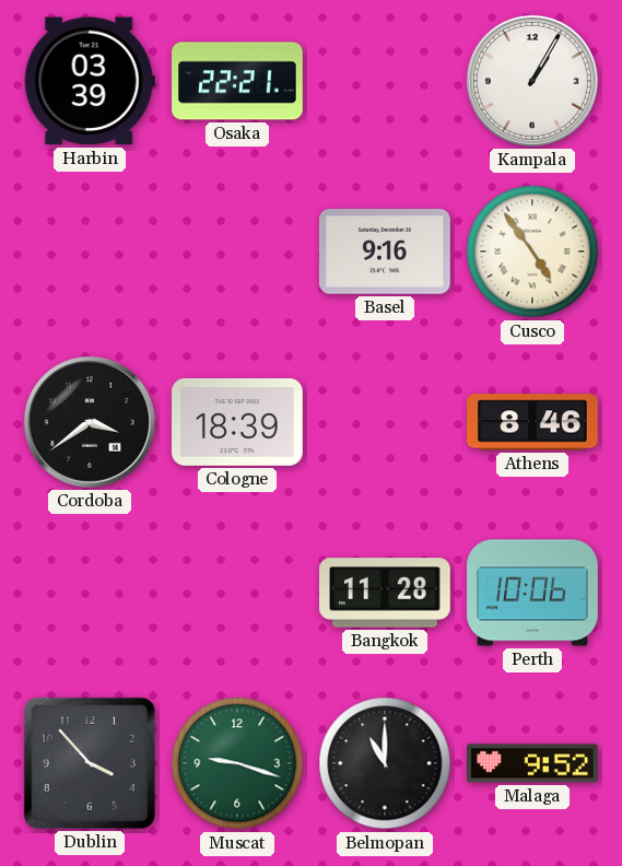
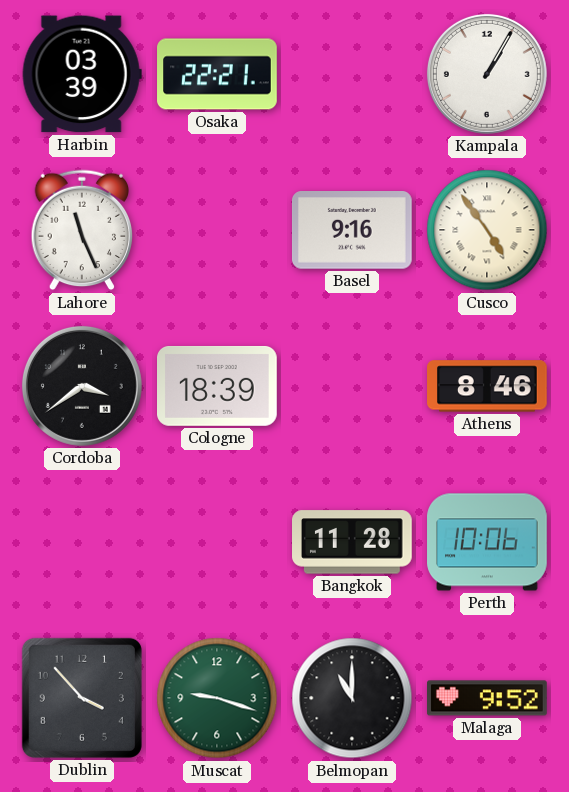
Lahore: none -> 11:26 (82, 230)
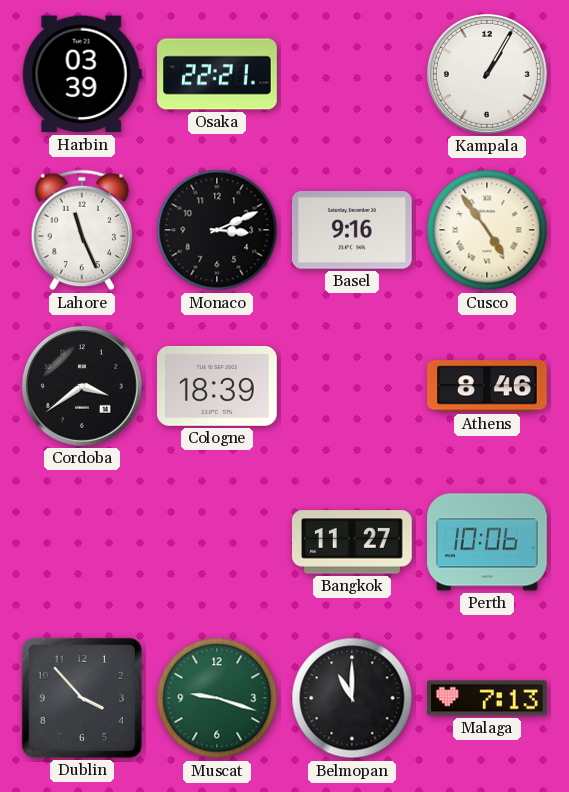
Monaco: none -> 3:11 (217, 230)
Bangkok: 11:28 -> 11:27 (353, 542)
Malaga: 9:52 -> 7:13 (488, 698)
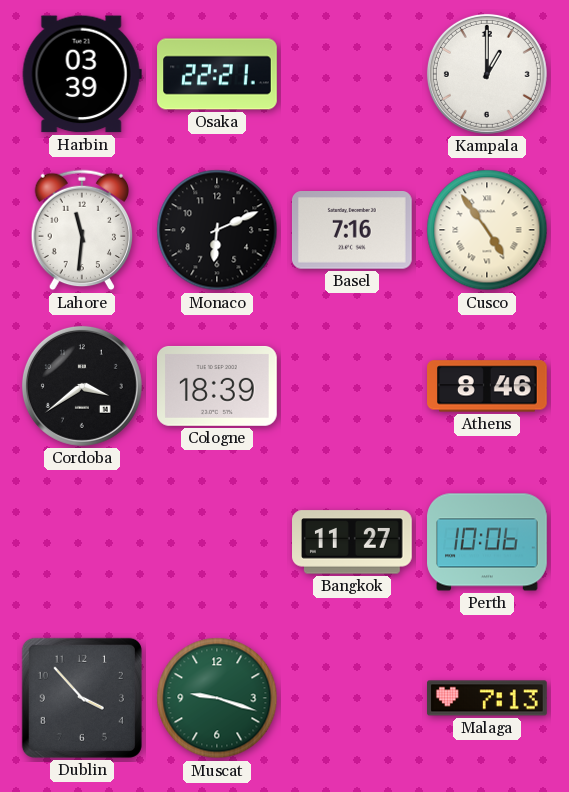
Kampala: 1:05 -> 1:00 (487, 74)
Lahore: 11:26 -> 11:31 (82, 230)
Monaco: 3:11 -> 6:11 (217, 230)
Basel: 9:16 -> 7:16 (352, 230)
Belmopan: 11:00 -> none (352, 698)
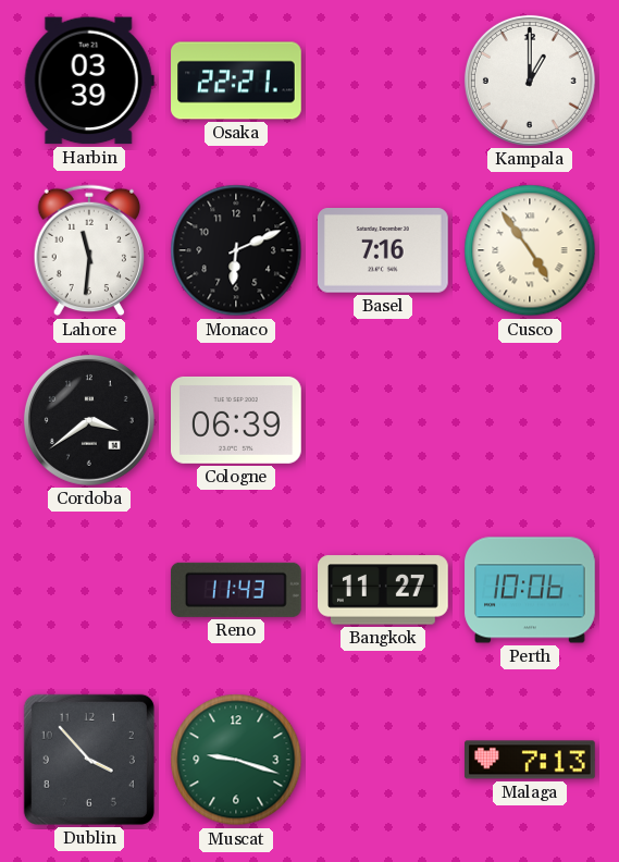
Cologne: 18:39 -> 06:39 (237, 420)
Athens: 8:46 -> none (487, 386)
Reno: none -> 11:43 (236, 590)
